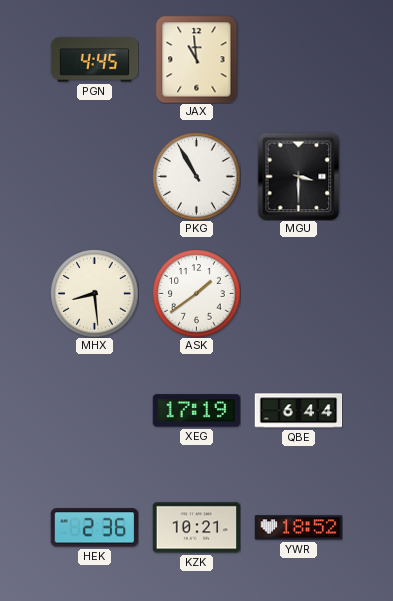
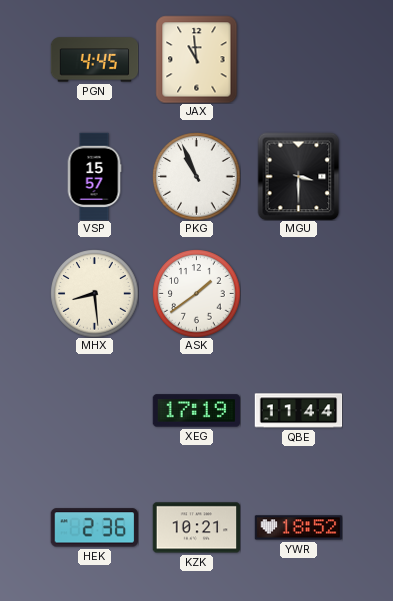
VSP: none -> 15:57 (94, 176)
PKG: 10:55 -> 10:56 (196, 176)
QBE: 6:44 -> 11:44 (298, 411)
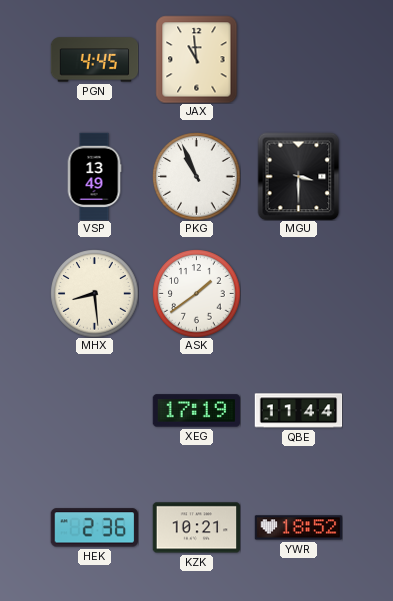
VSP: 15:57 -> 13:49 (94, 176)
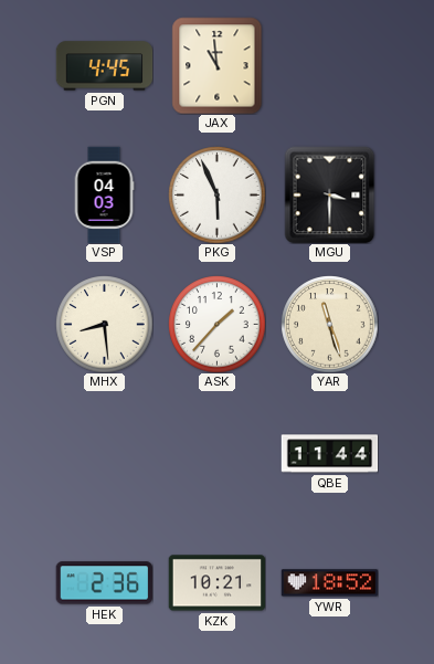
VSP: 13:49 -> 04:03 (104, 194)
PKG: 10:56 -> 5:56 (216, 194)
ASK: 1:39 -> 1:37 (216, 324)
YAR: none -> 11:27 (329, 324)
XEG: 17:19 -> none (196, 411)
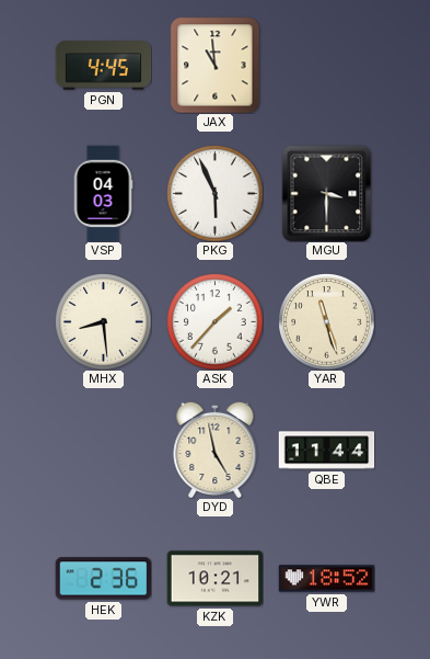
DYD: none -> 4:58 (216, 450)
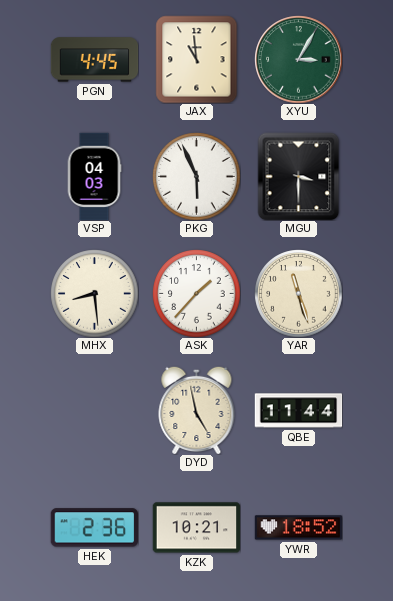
XYU: none -> 3:05 (298, 59)
